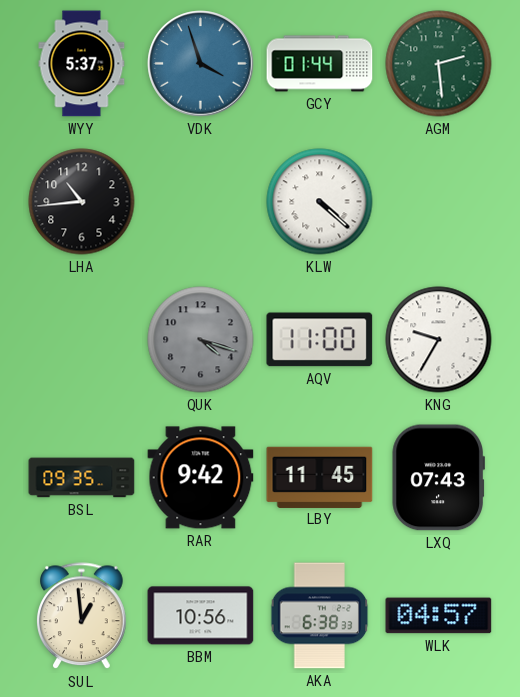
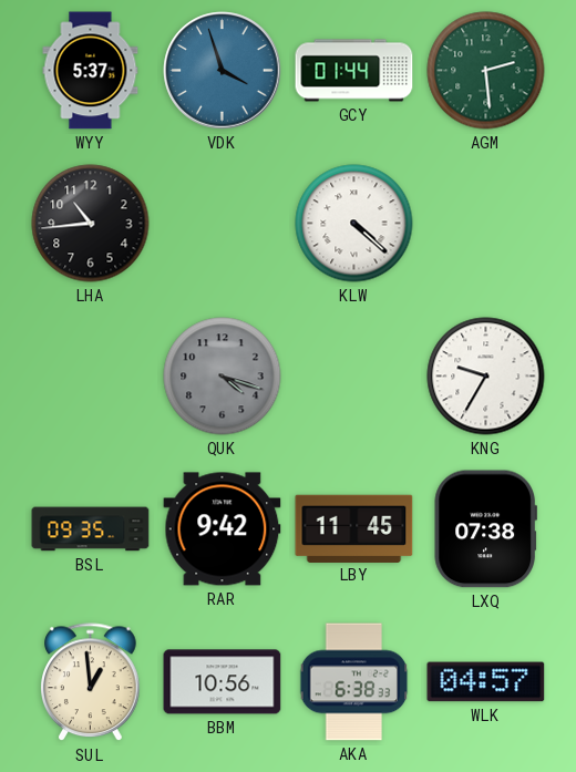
AQV: 11:00 -> none (320, 340)
LXQ: 07:43 -> 07:38 (485, 529)
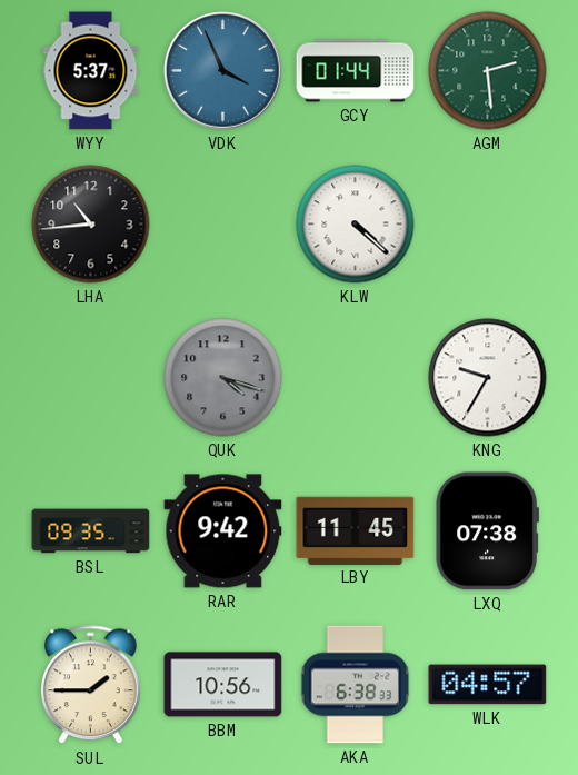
VDK: 3:57 -> 3:56 (223, 71)
SUL: 12:59 -> 1:45 (91, 685)
